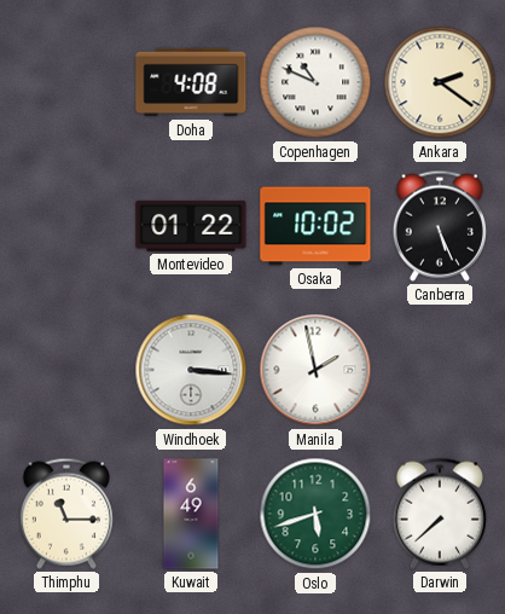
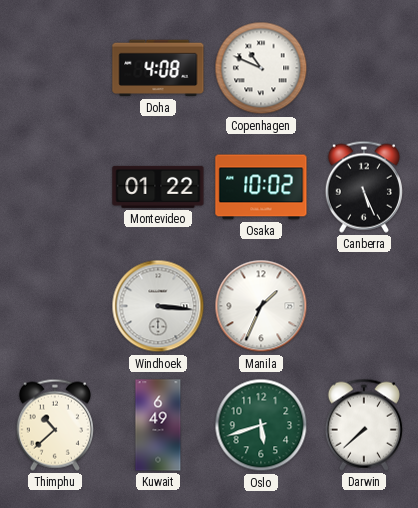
Ankara: 2:21 -> none (440, 82)
Manila: 1:58 -> 1:34 (261, 306)
Thimphu: 11:15 -> 10:38 (55, 425)
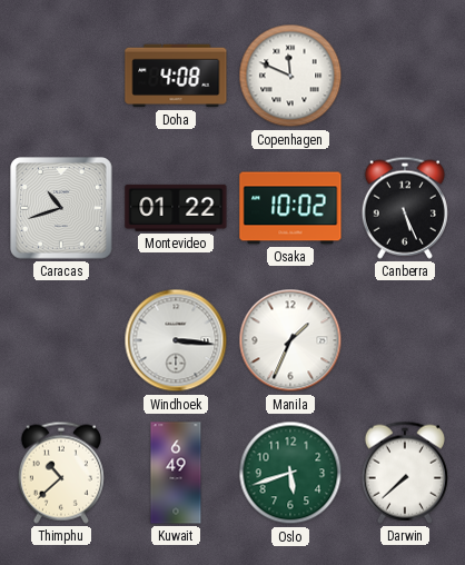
Copenhagen: 10:49 -> 11:49 (290, 76)
Caracas: none -> 10:42 (61, 208)
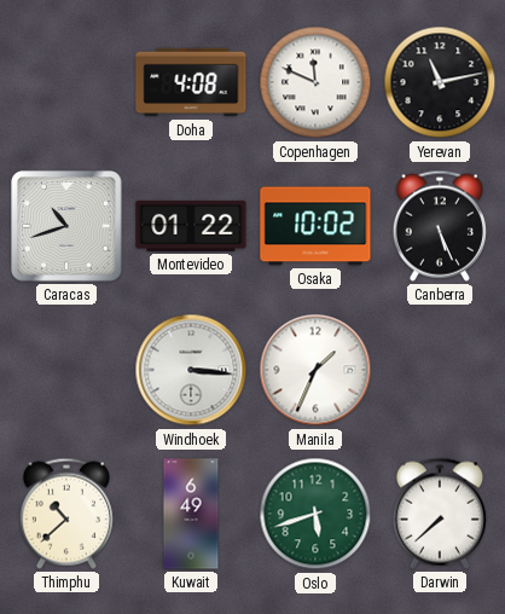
Yerevan: none -> 11:13 (440, 82)
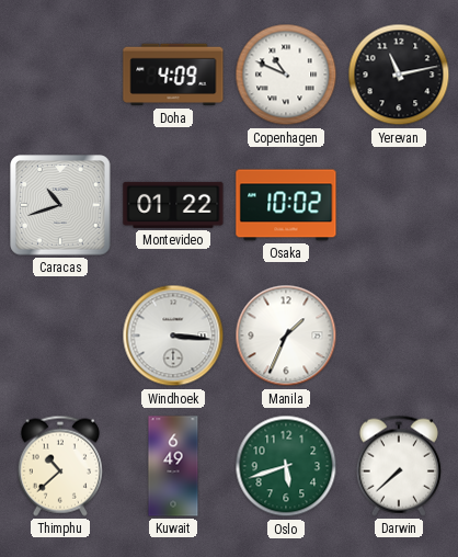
Doha: 4:08 -> 4:09 (173, 75)
Copenhagen: 11:49 -> 10:49 (286, 75)
Canberra: 5:26 -> none (440, 226)
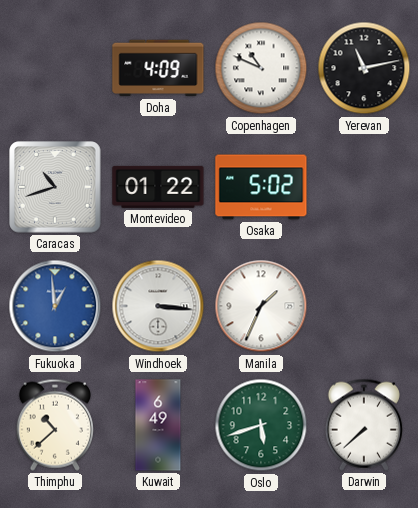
Osaka: 10:02 -> 5:02 (261, 187)
Fukuoka: none -> 12:59 (55, 306)
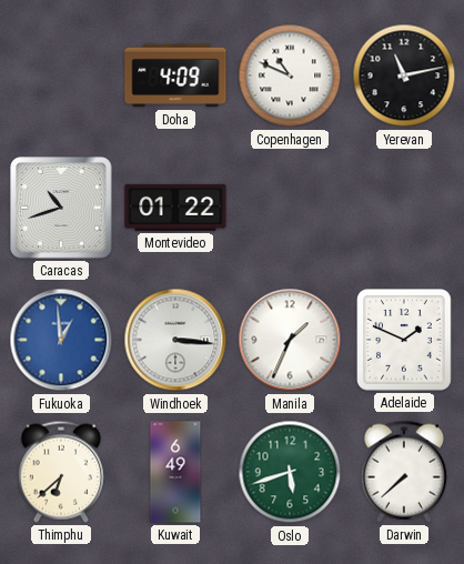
Osaka: 5:02 -> none (261, 187)
Adelaide: none -> 1:49 (405, 341)
Thimphu: 10:38 -> 6:38 (61, 472)
